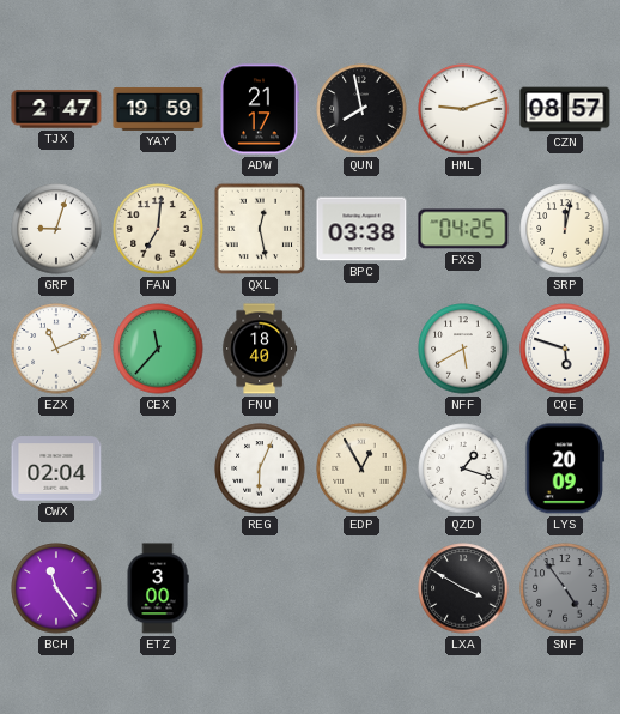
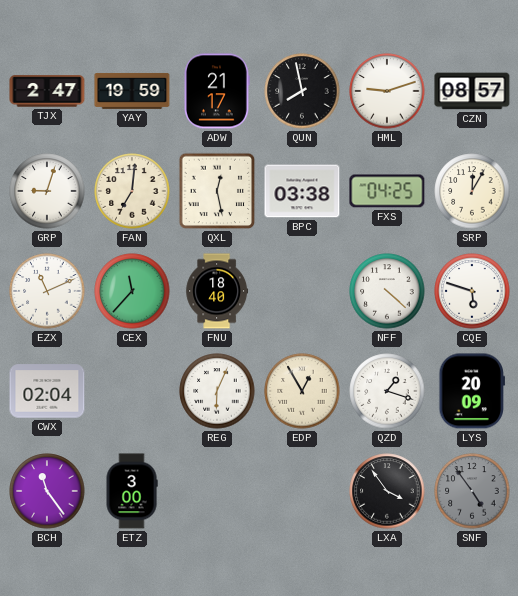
SRP: 12:02 -> 12:05 (472, 191)
NFF: 5:40 -> 4:22 (387, 291)
LXA: 3:50 -> 3:54 (387, 491)
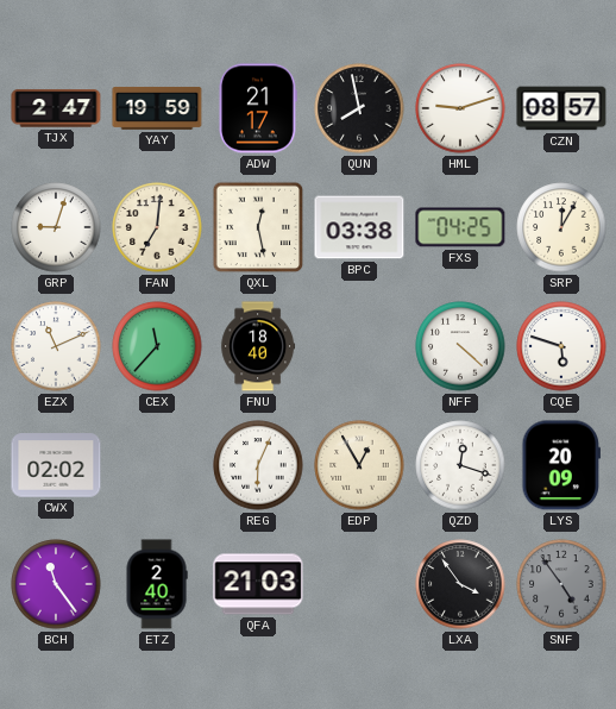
CWX: 02:04 -> 02:02 (56, 465)
QZD: 1:18 -> 12:18 (460, 465)
ETZ: 3:00 -> 2:40 (157, 584)
QFA: none -> 21:03 (258, 584)
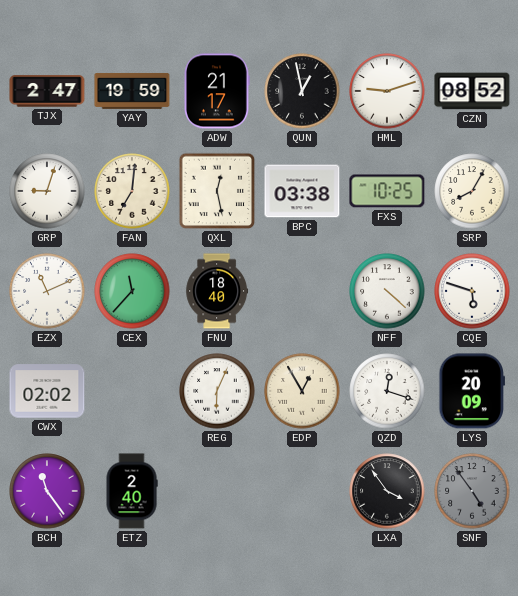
QUN: 7:58 -> 12:58 (302, 91)
CZN: 08:57 -> 08:52 (472, 91)
FXS: 04:25 -> 10:25 (387, 191)
SRP: 12:05 -> 8:05 (472, 191)
QFA: 21:03 -> none (258, 584)
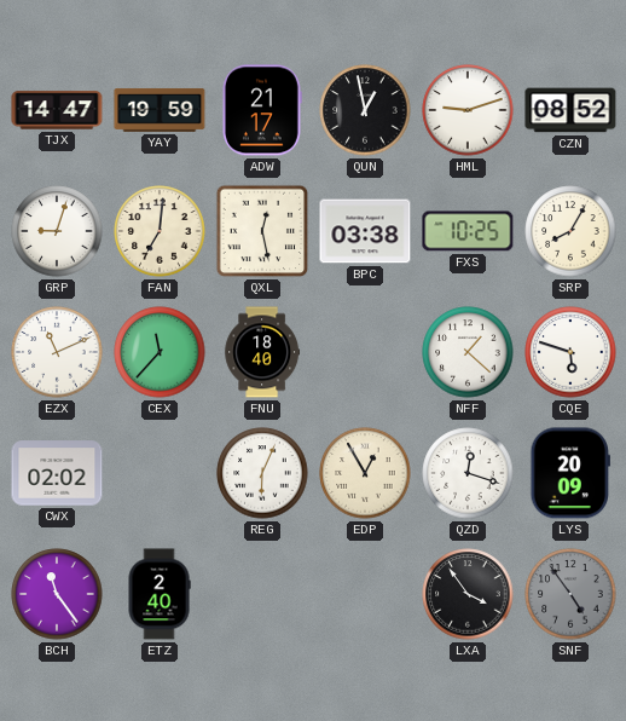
TJX: 2:47 -> 14:47 (57, 110)
NFF: 4:22 -> 1:22 (468, 352)
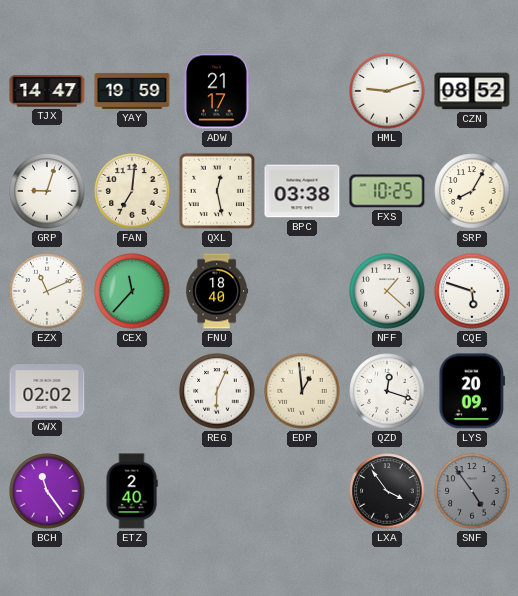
QUN: 12:58 -> none (365, 110)
EDP: 12:55 -> 12:59 (302, 391)
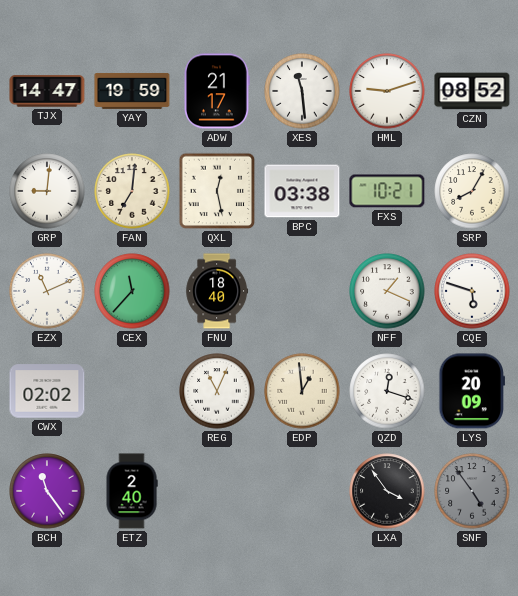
XES: none -> 11:29 (302, 91)
GRP: 9:03 -> 9:01 (47, 191)
FXS: 10:25 -> 10:21 (387, 191)
NFF: 1:22 -> 1:19 (387, 291)
REG: 6:04 -> 11:04 (217, 391)
